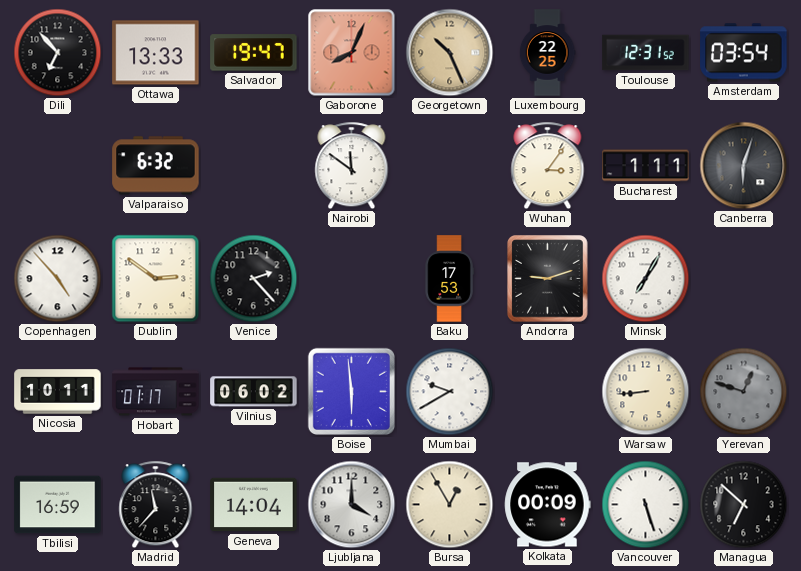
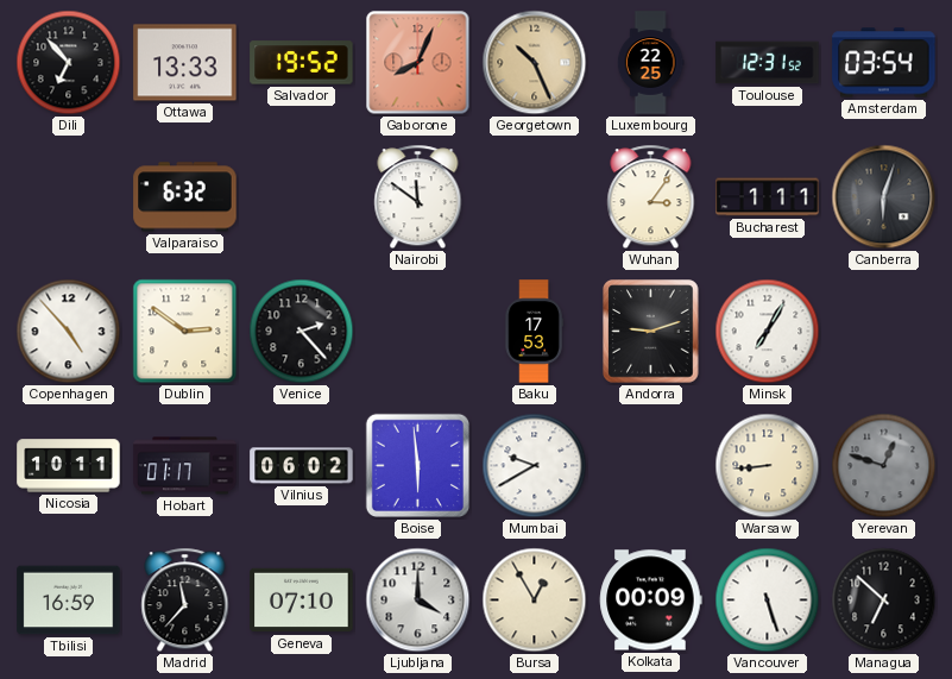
Salvador: 19:47 -> 19:52 (302, 63)
Geneva: 14:04 -> 07:10 (302, 601)
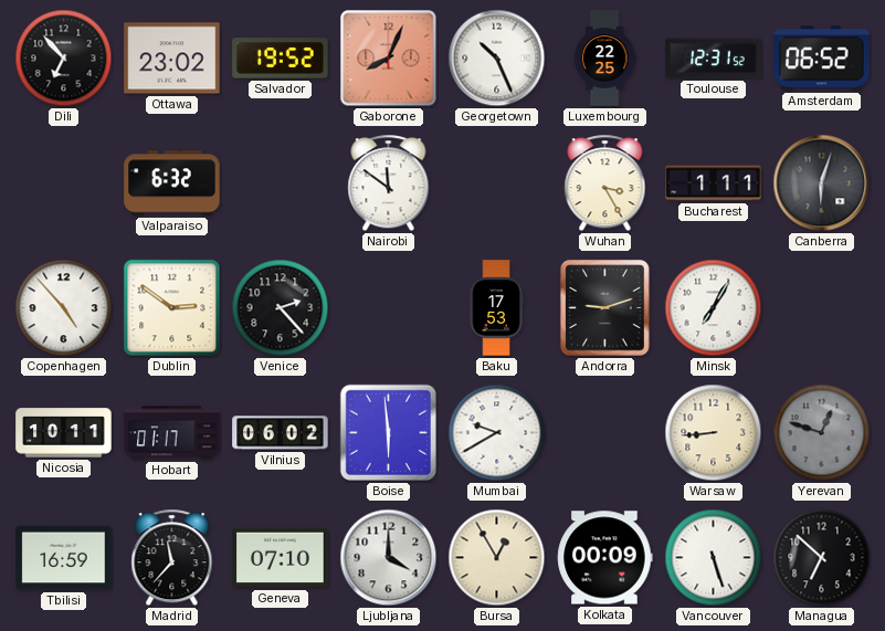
Ottawa: 13:33 -> 23:02 (172, 59)
Georgetown dial: champagne -> white (497, 59)
Amsterdam: 03:54 -> 06:52 (822, 59)
Wuhan: 3:06 -> 3:25 (605, 183)
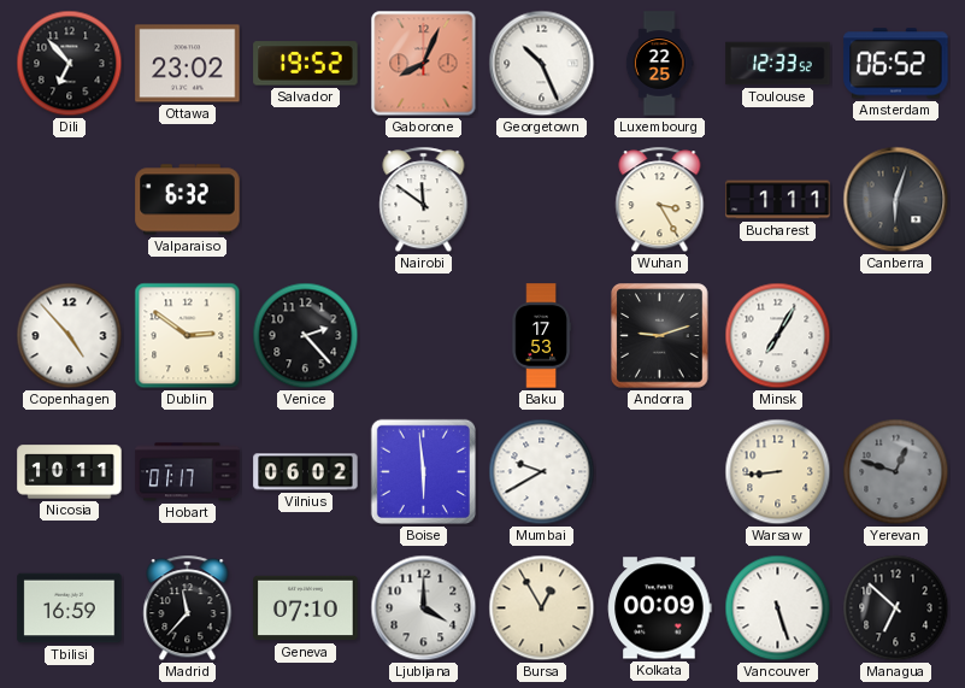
Toulouse: 12:31 -> 12:33 (778, 64)
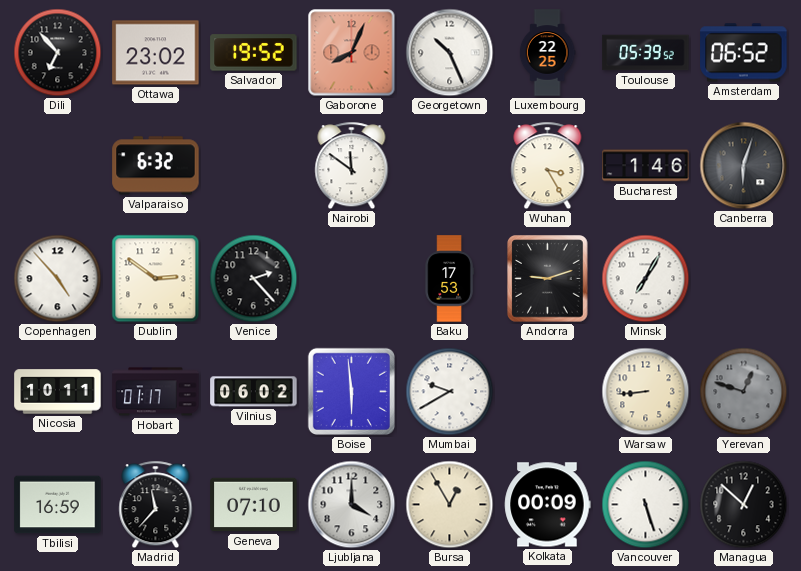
Toulouse: 12:33 -> 05:39 (646, 53)
Bucharest: 1:11 -> 1:46 (646, 166)
Managua: 6:52 -> 12:52 (744, 505)
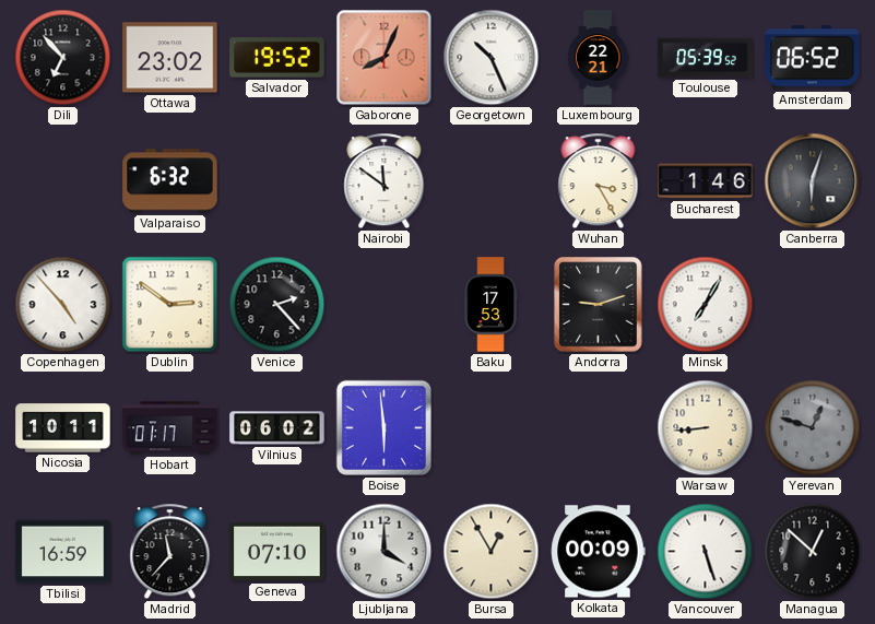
Luxembourg: 22:25 -> 22:21 (598, 58)
Mumbai: 9:40 -> none (450, 392)
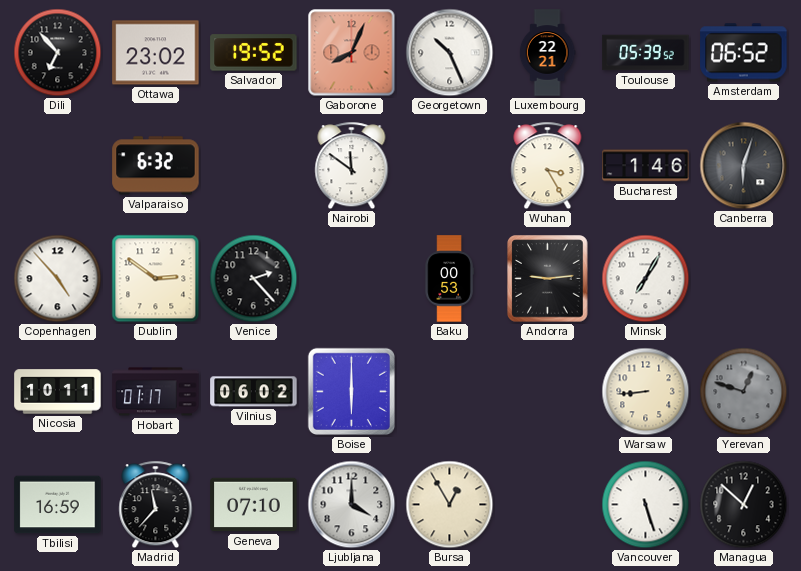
Baku: 17:53 -> 00:53 (449, 279)
Andorra: 9:12 -> 9:14 (548, 279)
Boise: 5:59 -> 6:00 (351, 391)
Kolkata: 00:09 -> none (599, 552)
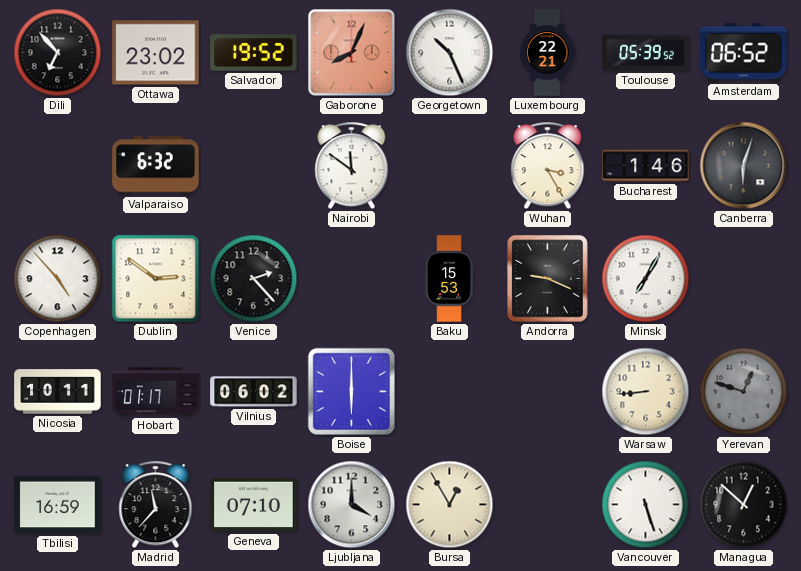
Baku: 00:53 -> 15:53 (449, 279)
Andorra: 9:14 -> 9:19 (548, 279)
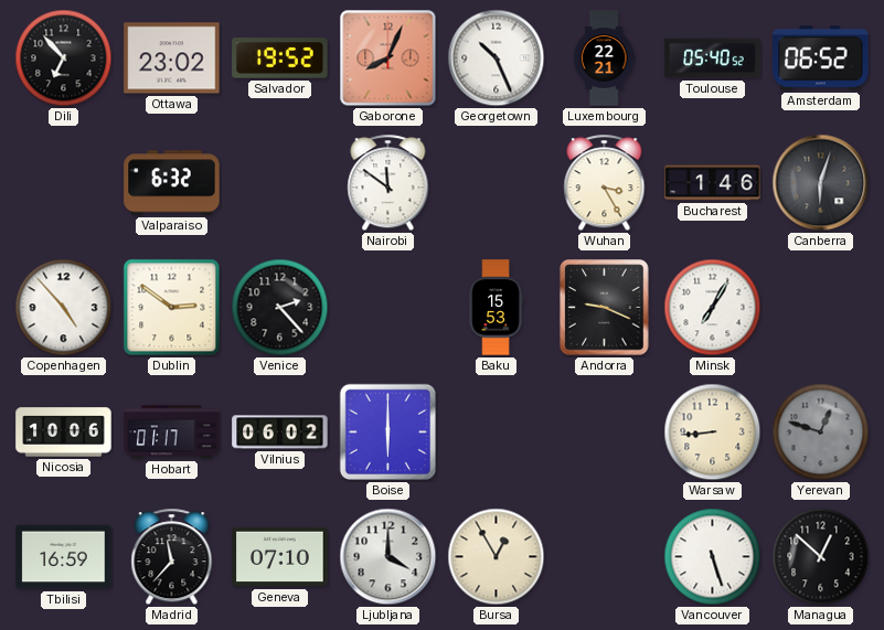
Toulouse: 05:39 -> 05:40 (713, 58)
Nicosia: 10:11 -> 10:06 (64, 433)
